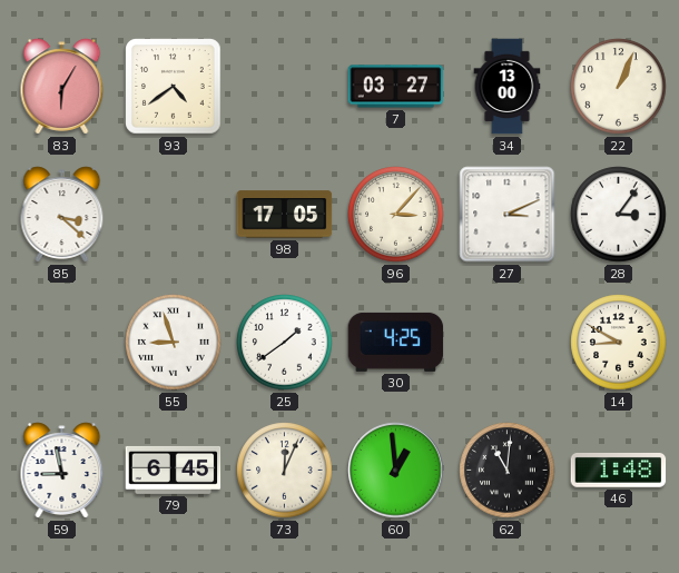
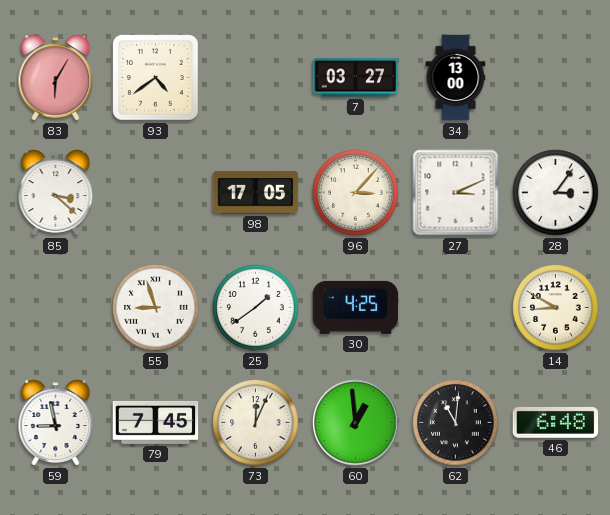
22: 1:04 -> none (619, 87)
79: 6:45 -> 7:45 (156, 422)
46: 1:48 -> 6:48 (556, 422)
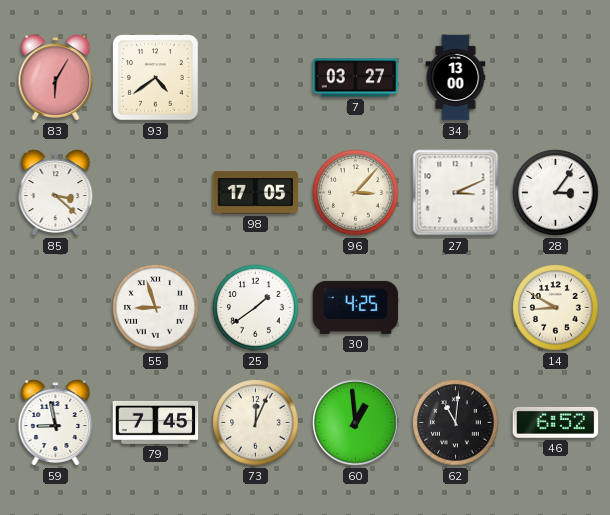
46: 6:48 -> 6:52 (556, 422)
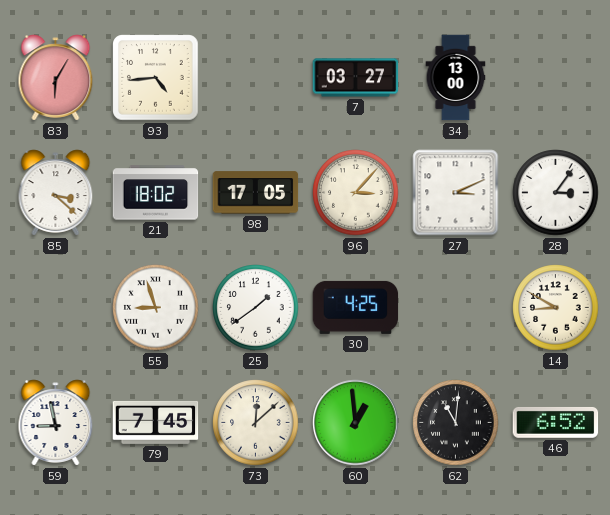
93: 4:39 -> 4:44 (156, 78)
21: none -> 18:02 (156, 193)
73: 12:04 -> 12:08 (256, 423)
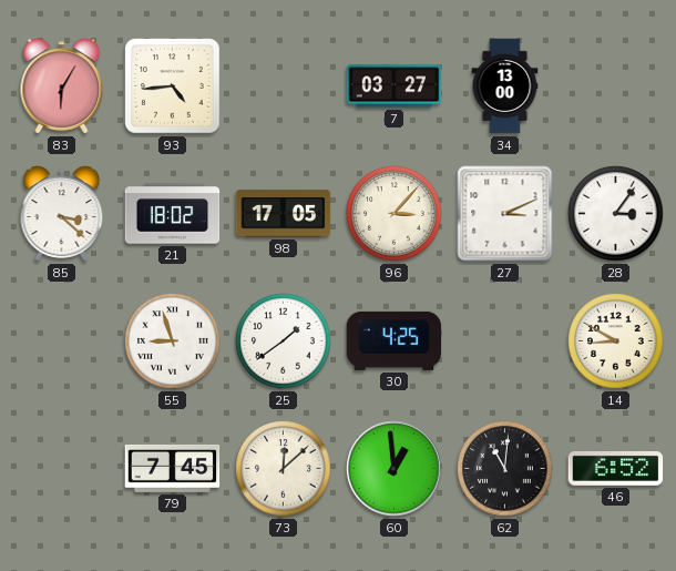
59: 8:58 -> none (56, 423)
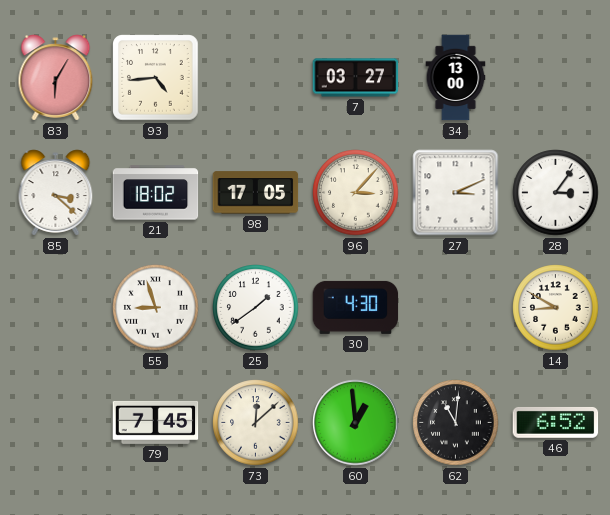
30: 4:25 -> 4:30 (356, 307)
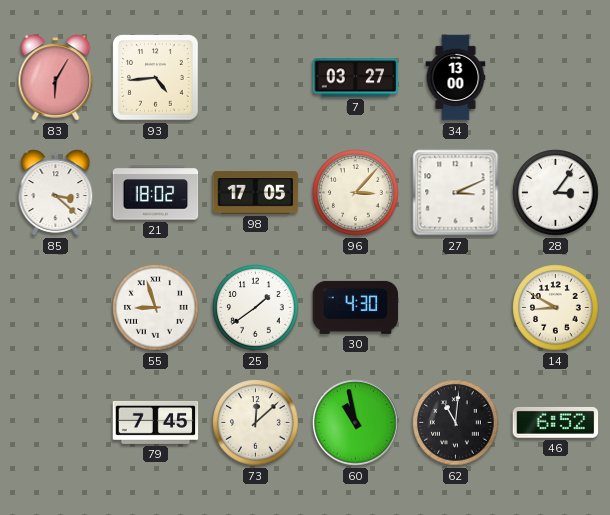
60: 12:59 -> 10:58 (356, 423)
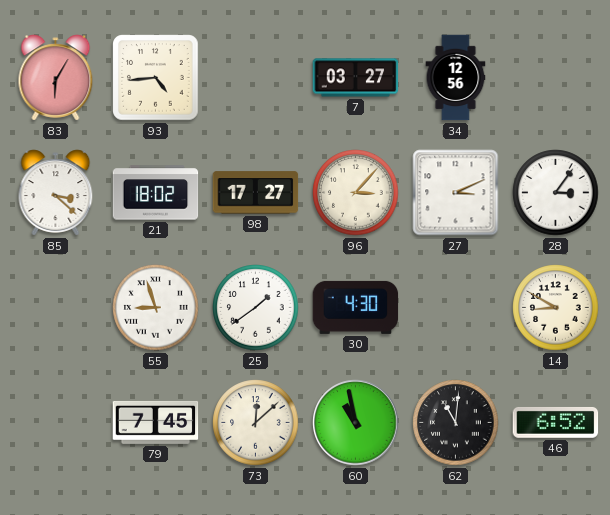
34: 13:00 -> 12:56 (456, 78)
98: 17:05 -> 17:27 (256, 193)
